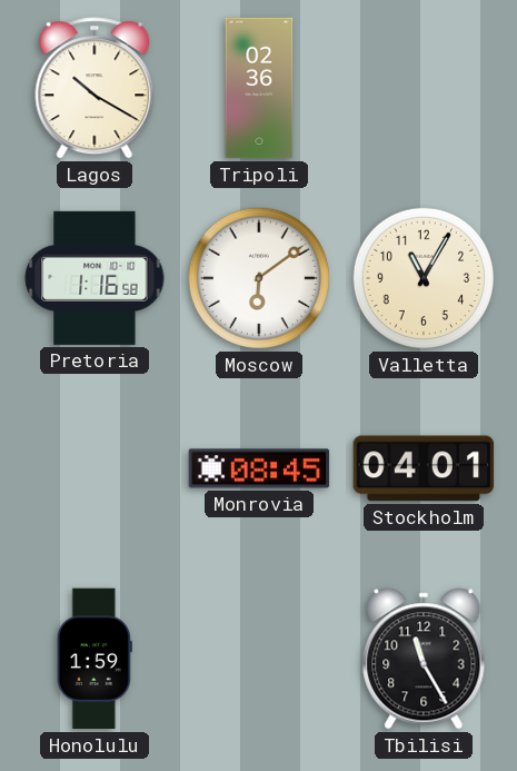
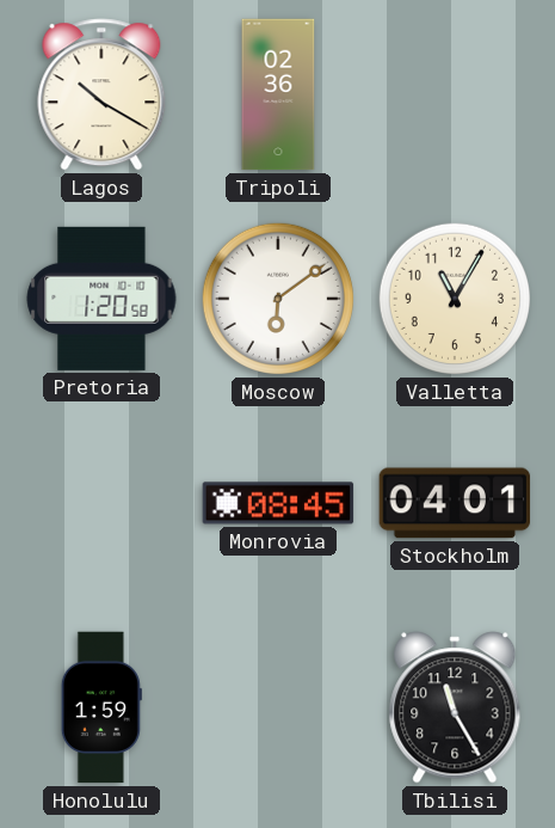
Pretoria: 1:16 -> 1:20 (101, 299)
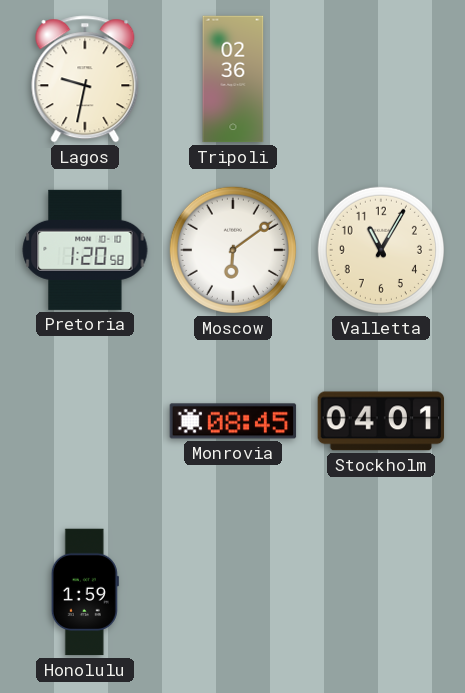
Lagos: 10:20 -> 9:32 (85, 79)
Tbilisi: 11:25 -> none (455, 707)
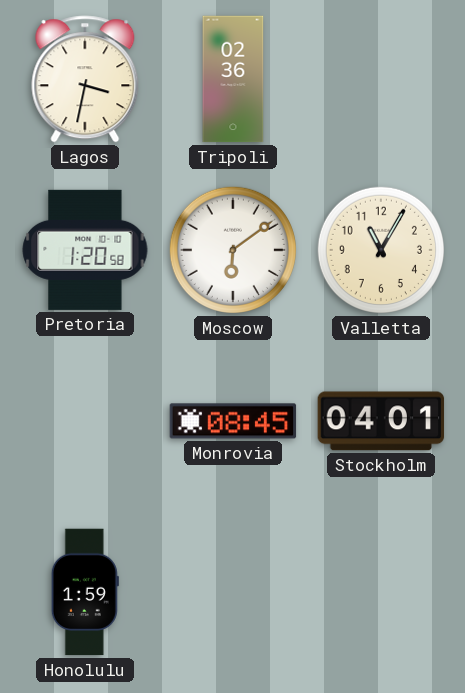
Lagos: 9:32 -> 3:32 (85, 79)
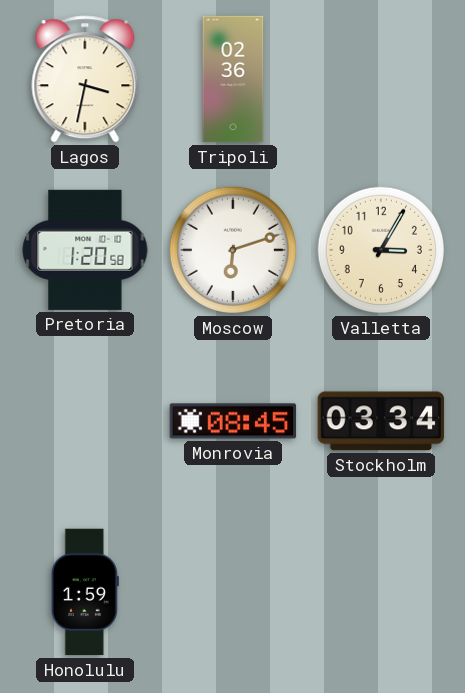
Moscow: 6:09 -> 6:12 (233, 250)
Valletta: 11:05 -> 3:05 (381, 250)
Stockholm: 04:01 -> 03:34 (381, 421)
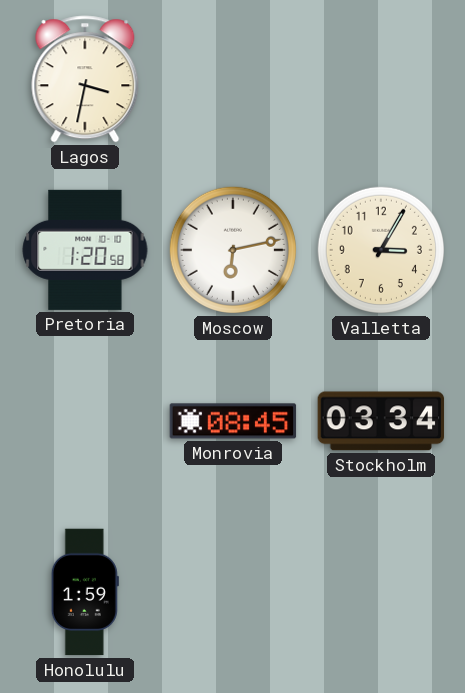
Tripoli: 02:36 -> none (233, 79)
Moscow: 6:12 -> 6:13 (233, 250)
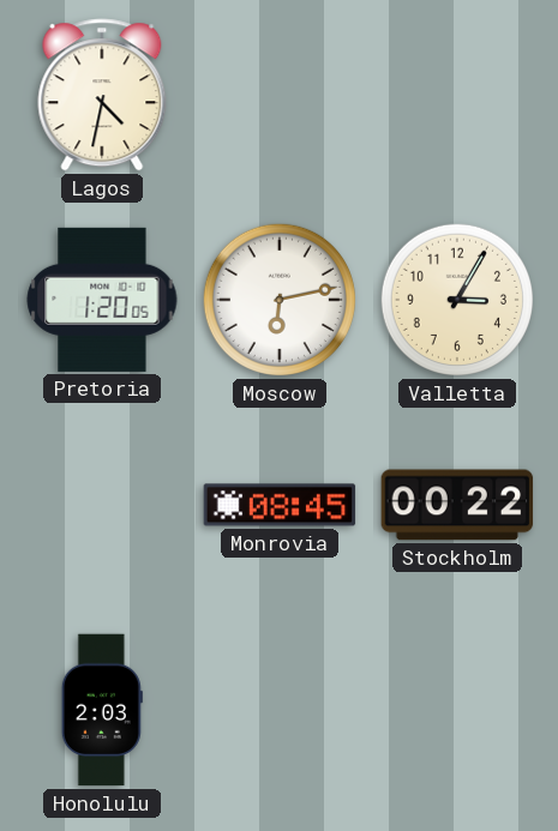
Lagos: 3:32 -> 4:32 (102, 95)
Pretoria: 1:20:58 -> 1:20:05 (102, 300)
Stockholm: 03:34 -> 00:22 (457, 505)
Honolulu: 1:59 -> 2:03 (102, 710)
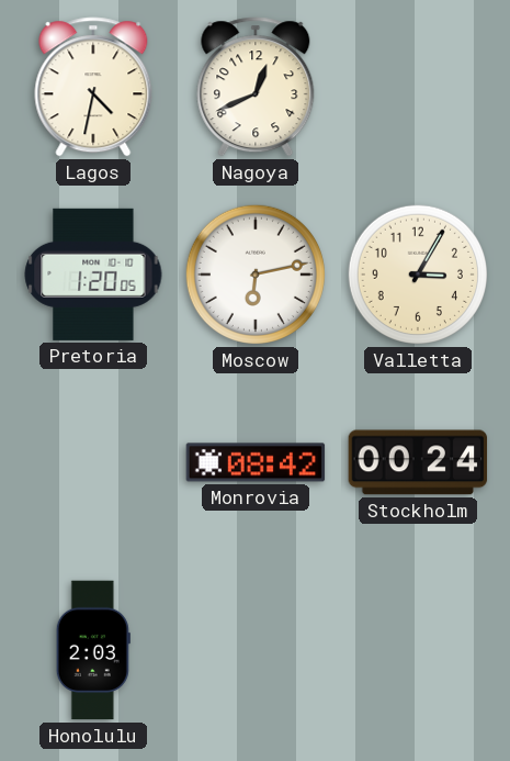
Nagoya: none -> 12:41 (256, 87)
Monrovia: 08:45 -> 08:42 (256, 462)
Stockholm: 00:22 -> 00:24 (418, 462)
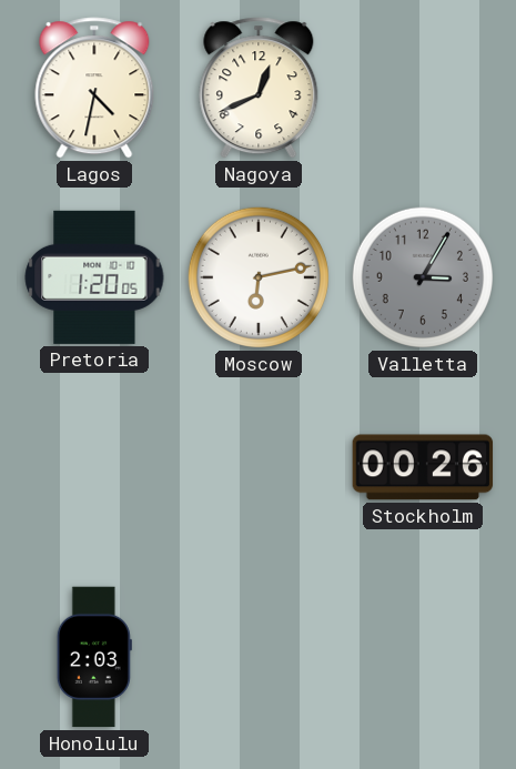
Valletta dial: cream -> grey (423, 277)
Monrovia: 08:42 -> none (256, 462)
Stockholm: 00:24 -> 00:26 (423, 467)
